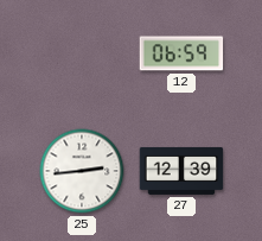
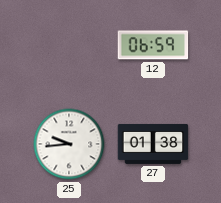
25: 2:44 -> 9:44 (69, 144)
27: 12:39 -> 01:38 (153, 144)
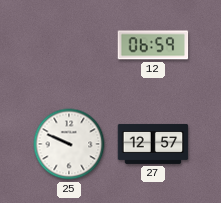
25: 9:44 -> 9:49 (69, 144)
27: 01:38 -> 12:57 (153, 144)
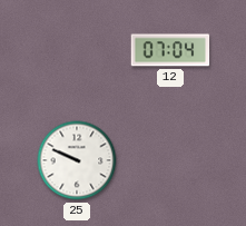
12: 06:59 -> 07:04 (170, 50)
27: 12:57 -> none (153, 144)
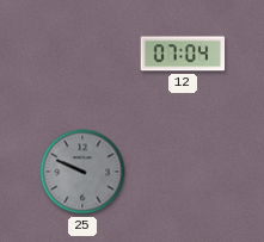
25 dial: white -> grey (82, 172)
